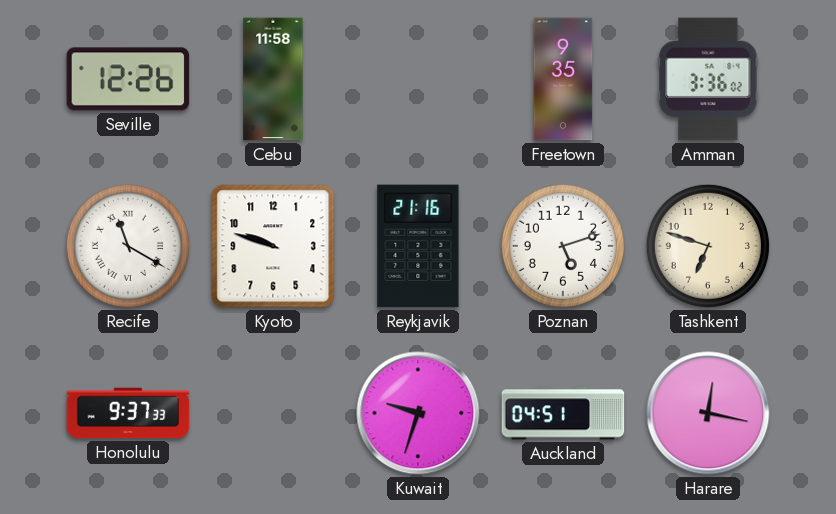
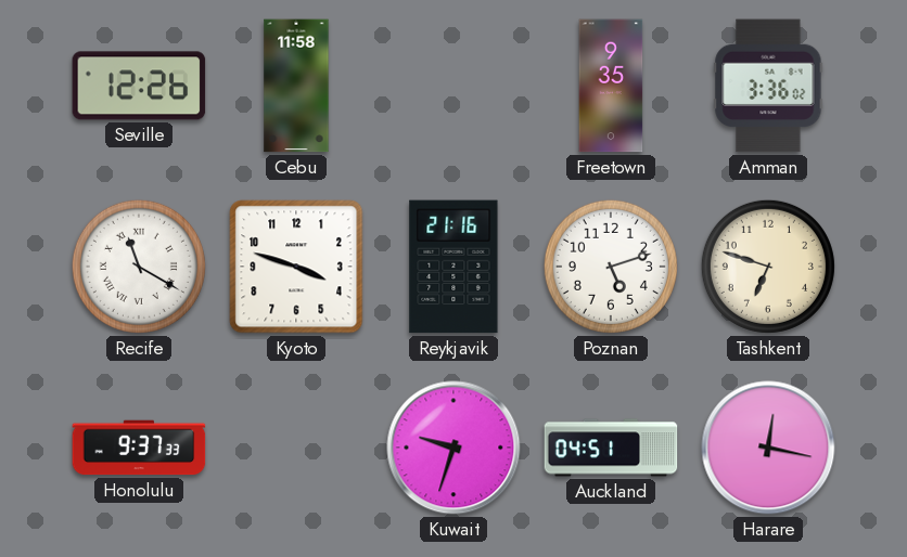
Kyoto: 9:48 -> 3:48 (296, 267)
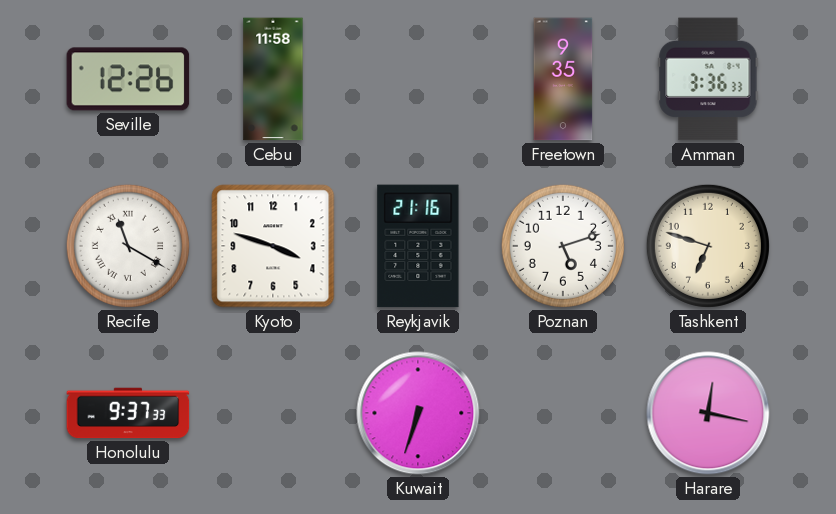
Amman: 3:36:02 -> 3:36:33 (708, 79)
Kuwait: 9:33 -> 6:33 (418, 413)
Auckland: 04:51 -> none (611, 448)
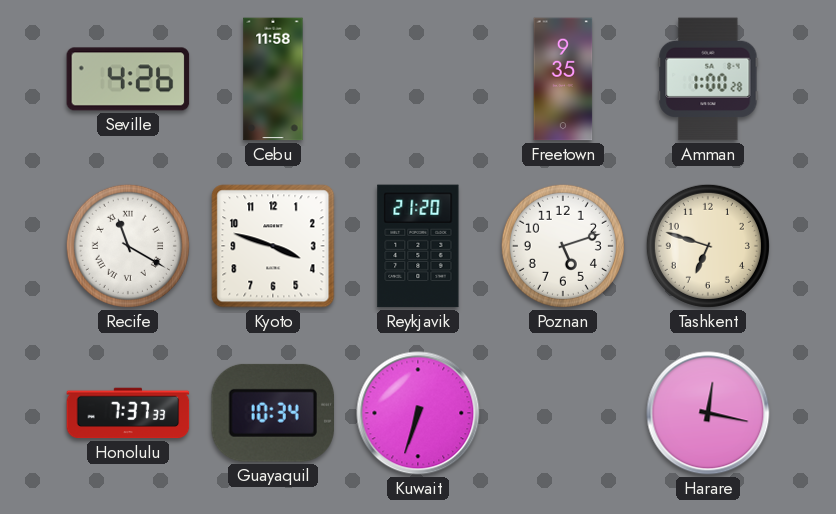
Seville: 12:26 -> 4:26 (128, 79)
Amman: 3:36 -> 1:00 (708, 79)
Reykjavik: 21:16 -> 21:20 (418, 246)
Honolulu: 9:37 -> 7:37 (128, 413)
Guayaquil: none -> 10:34 (272, 413)
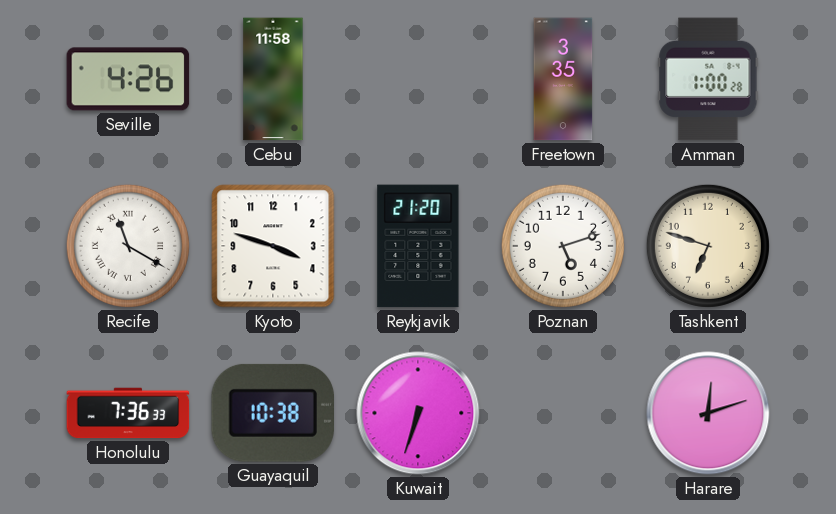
Freetown: 9:35 -> 3:35 (563, 79)
Honolulu: 7:37 -> 7:36 (128, 413)
Guayaquil: 10:34 -> 10:38 (272, 413)
Harare: 12:17 -> 12:12 (708, 413)
